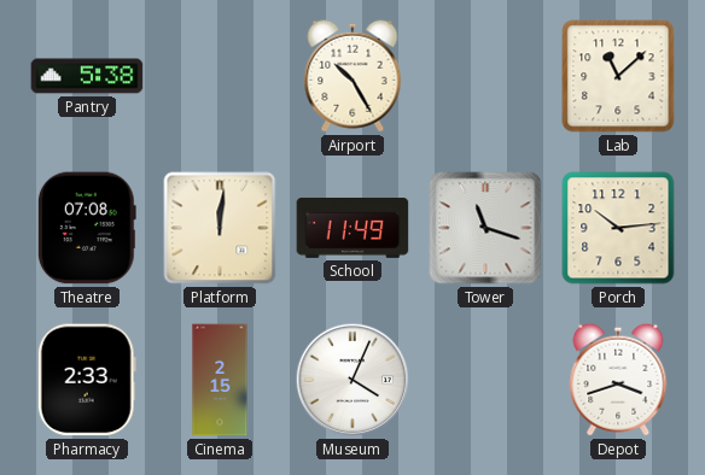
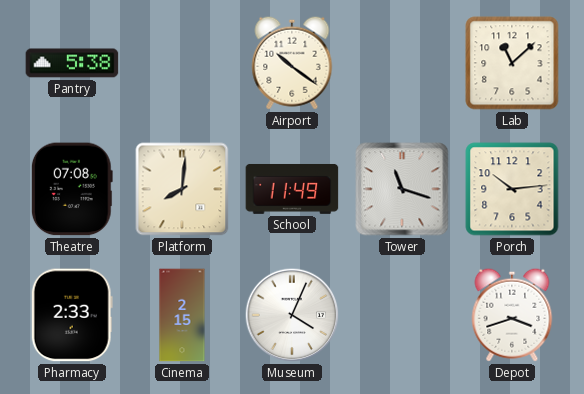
Airport: 10:25 -> 10:21 (292, 63)
Platform: 12:01 -> 8:01 (182, 189)
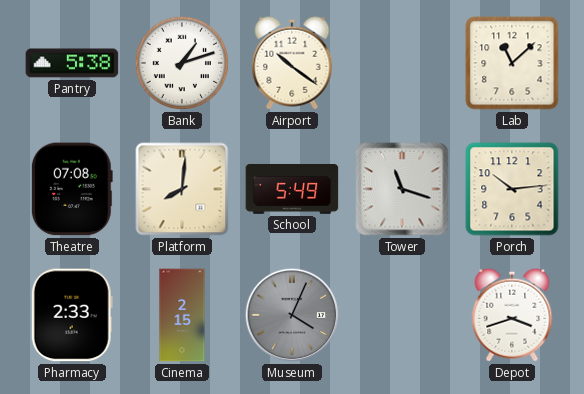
Bank: none -> 1:12 (182, 63)
School: 11:49 -> 5:49 (292, 189)
Museum dial: white -> grey (292, 315)
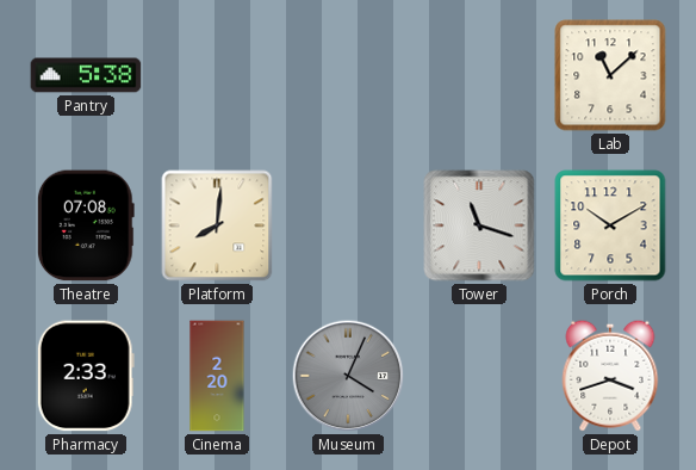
Bank: 1:12 -> none (182, 63)
Airport: 10:21 -> none (292, 63)
School: 5:49 -> none (292, 189)
Porch: 10:14 -> 10:10 (610, 225)
Cinema: 2:15 -> 2:20 (217, 376)
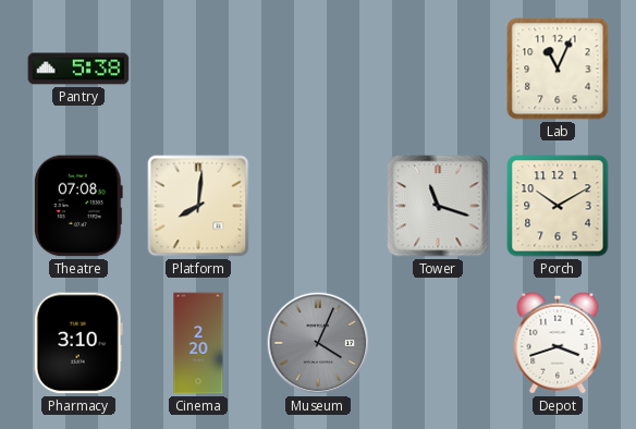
Lab: 11:08 -> 11:04 (558, 69)
Pharmacy: 2:33 -> 3:10 (78, 343)
